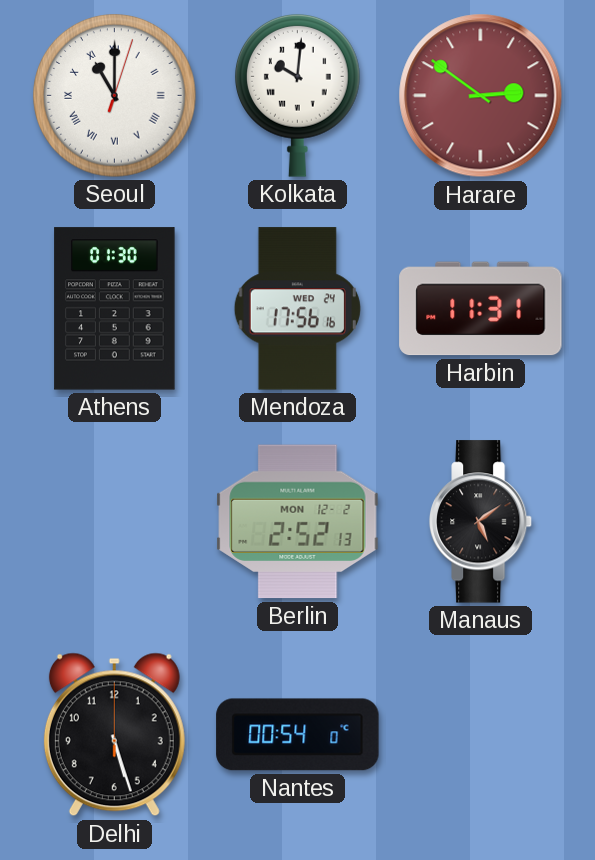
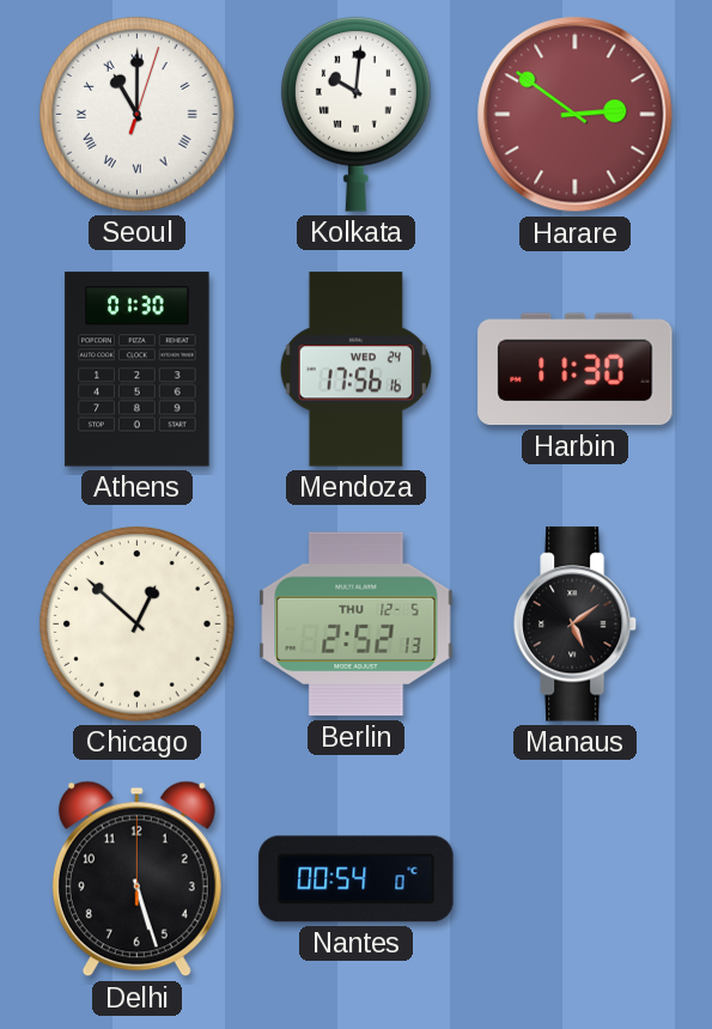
Harbin: 11:31 -> 11:30 (576, 370)
Chicago: none -> 12:52 (138, 625)
Berlin date: MON 12-2 -> THU 12-5 (357, 625)
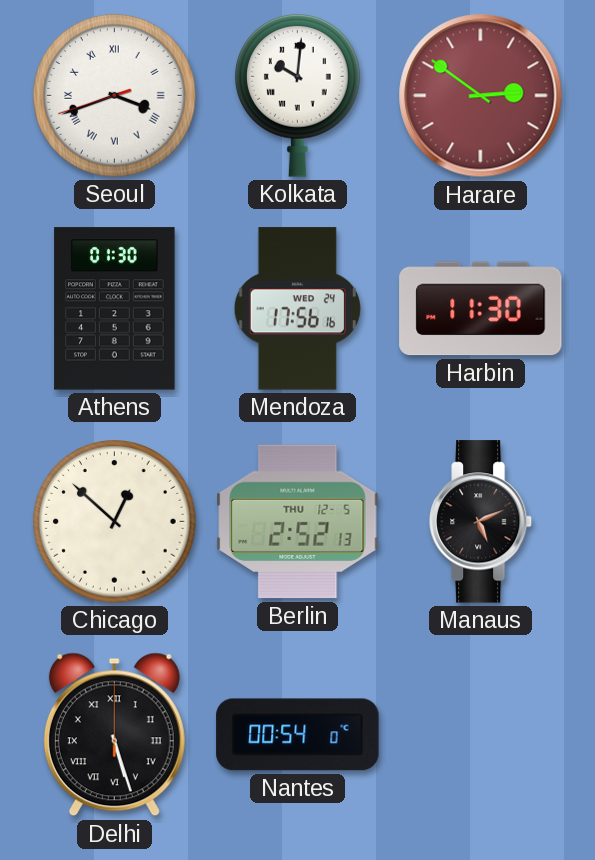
Seoul: 11:00 -> 3:41 (115, 96)
Manaus: 5:09 -> 5:11 (481, 522)
Delhi numerals: Arabic -> Roman (114, 735)
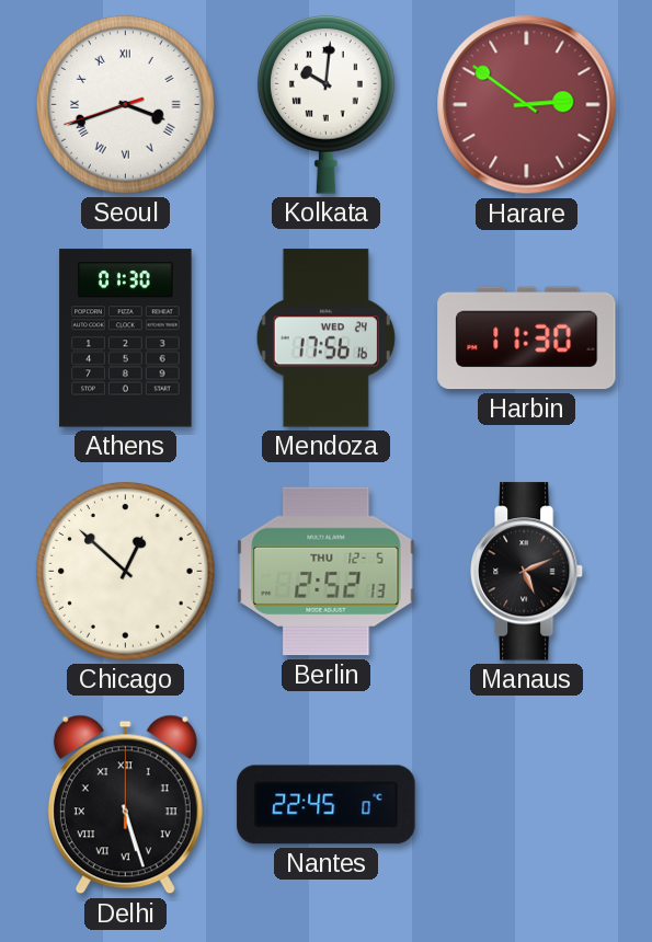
Nantes: 00:54 -> 22:45 (327, 805)
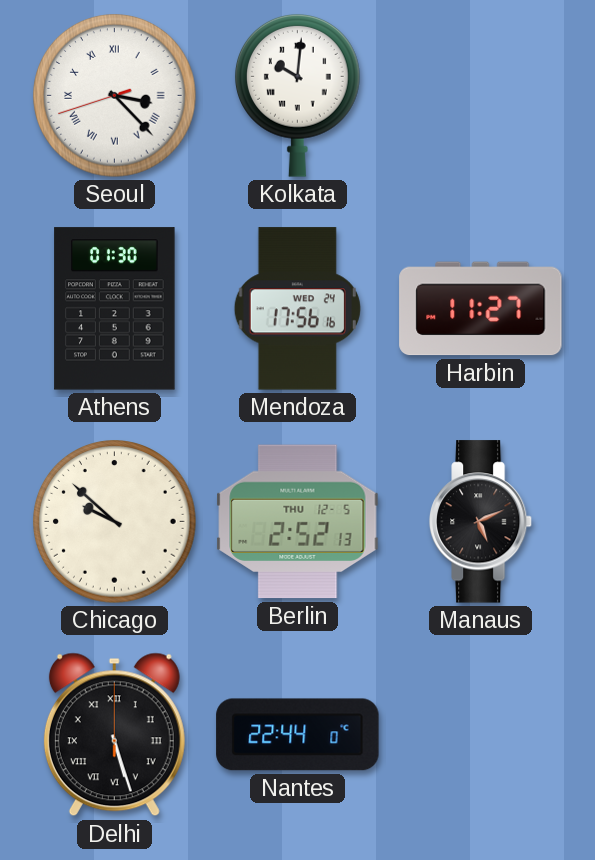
Seoul: 3:41 -> 3:22 (115, 96)
Harare: 2:51 -> none (527, 105)
Harbin: 11:30 -> 11:27 (481, 309)
Chicago: 12:52 -> 9:52 (115, 522)
Nantes: 22:45 -> 22:44 (298, 735)
